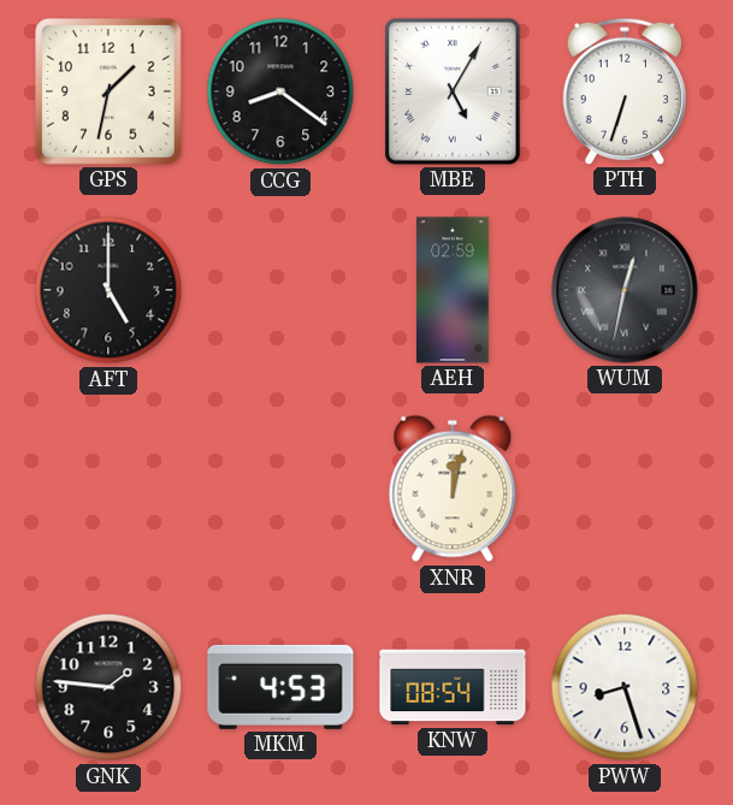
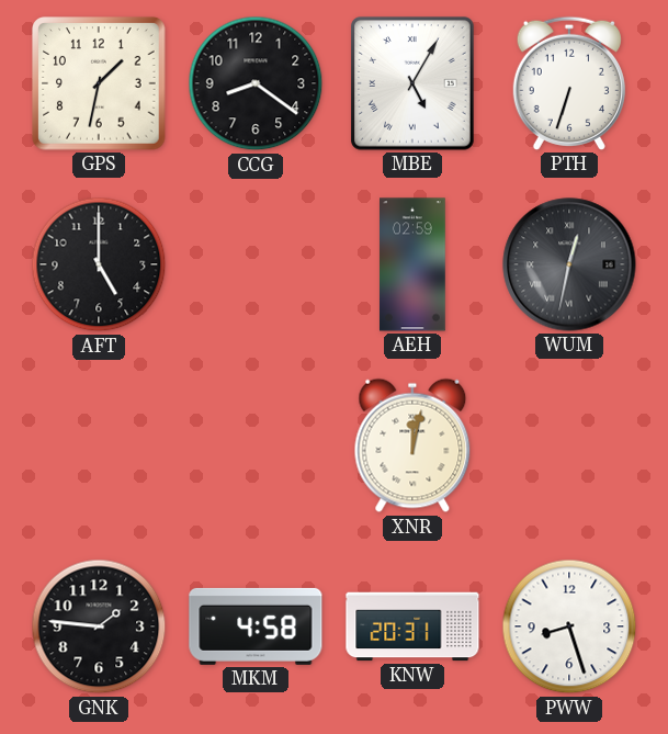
MKM: 4:53 -> 4:58 (256, 626)
KNW: 08:54 -> 20:31 (412, 626)
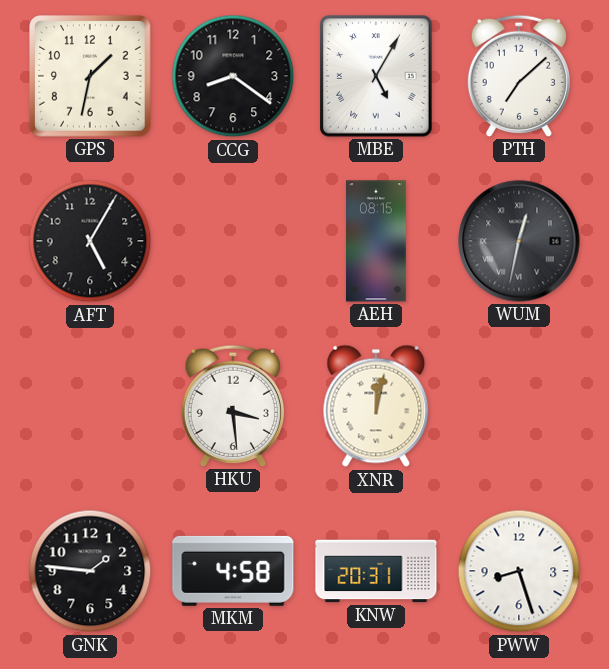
PTH: 6:33 -> 7:08 (519, 76)
AFT: 5:00 -> 5:05 (90, 241)
AEH: 02:59 -> 08:15 (377, 241)
HKU: none -> 3:29 (233, 406)
